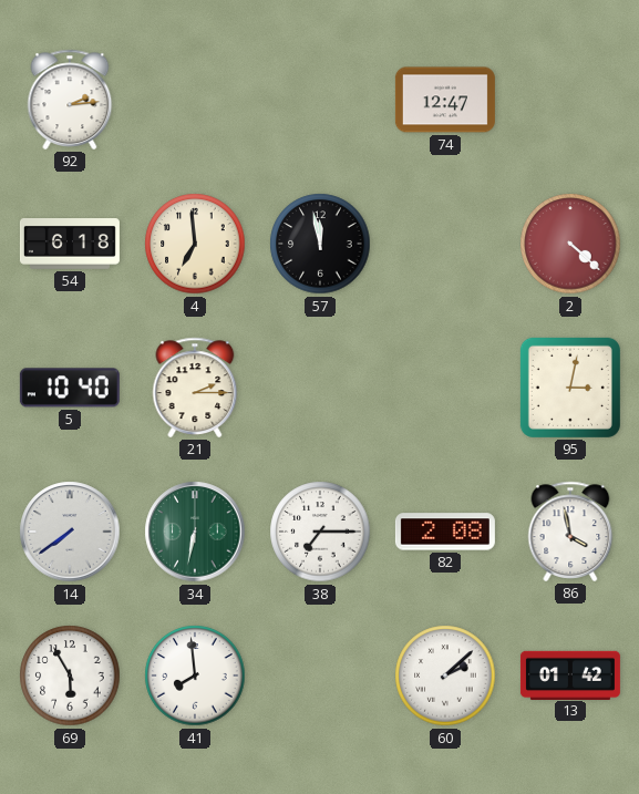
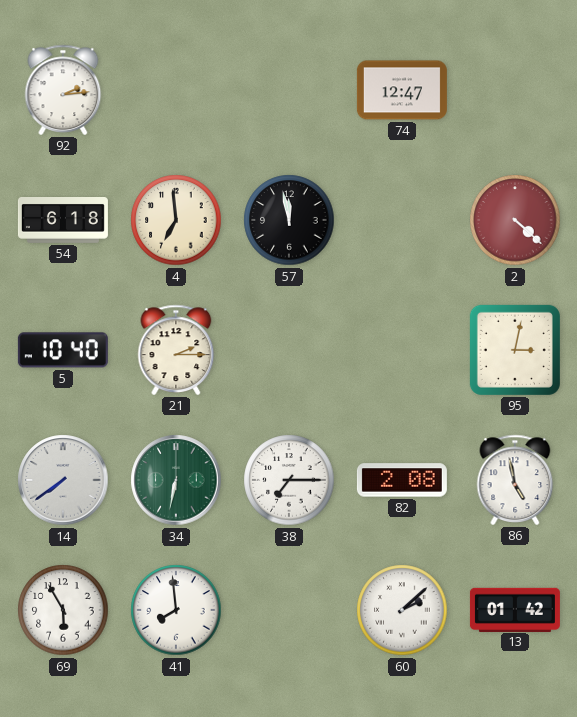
86: 3:58 -> 4:58 (515, 480)
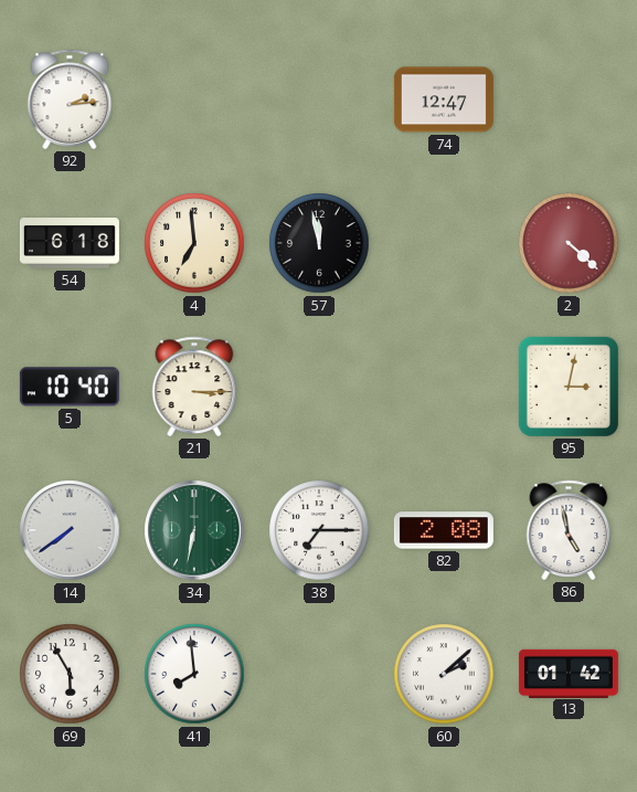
21: 2:15 -> 3:15 (194, 387)
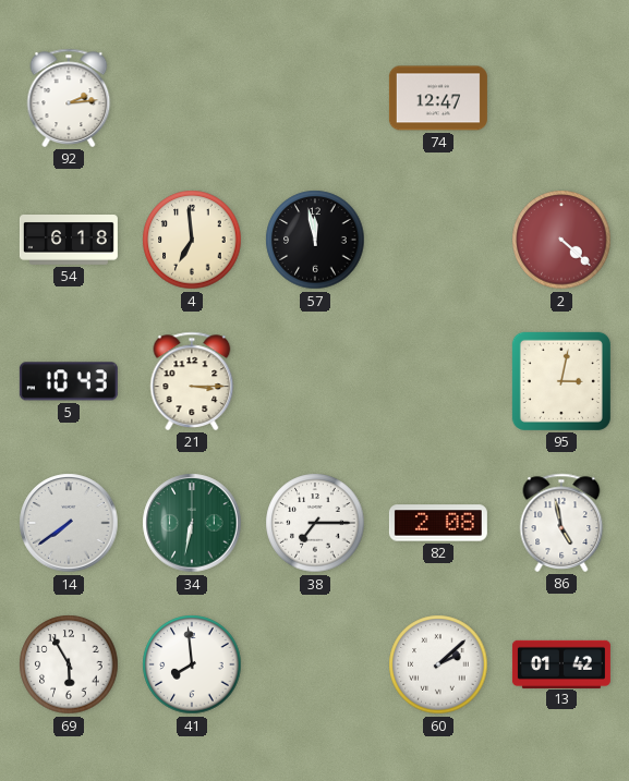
5: 10:40 -> 10:43 (69, 381)
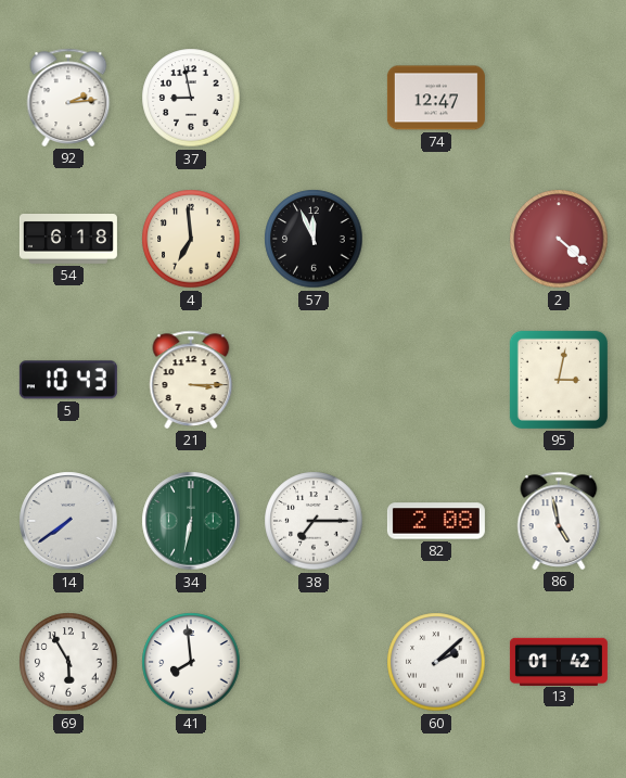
37: none -> 8:58 (191, 98)
57: 11:58 -> 11:56 (314, 239)
